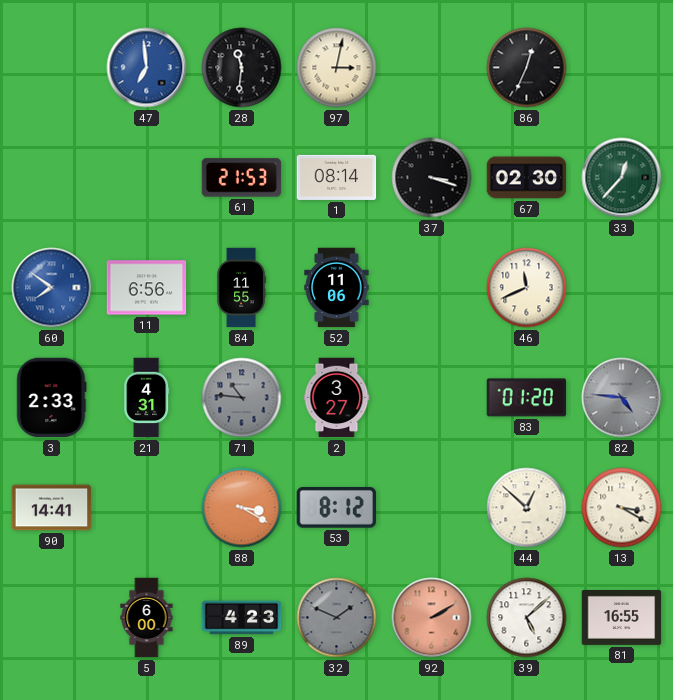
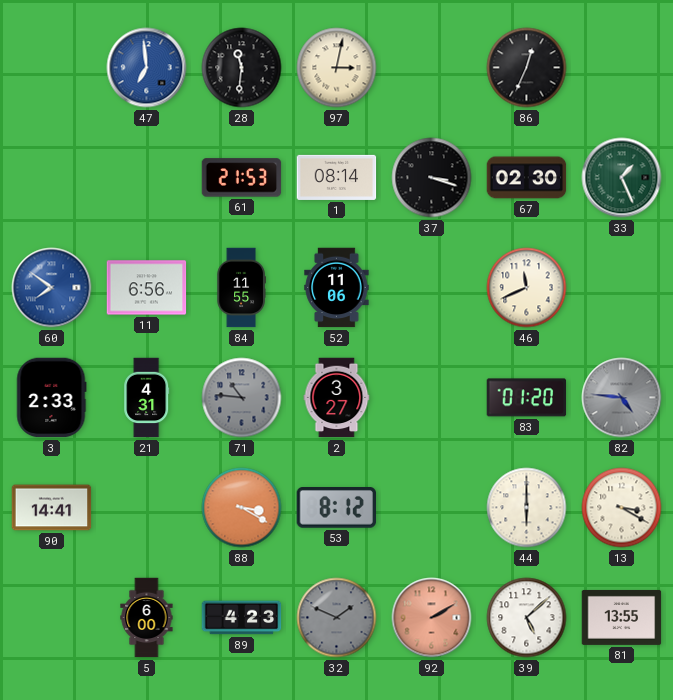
33: 12:37 -> 1:26 (622, 178)
44: 12:52 -> 6:00 (527, 508)
81: 16:55 -> 13:55 (622, 617)
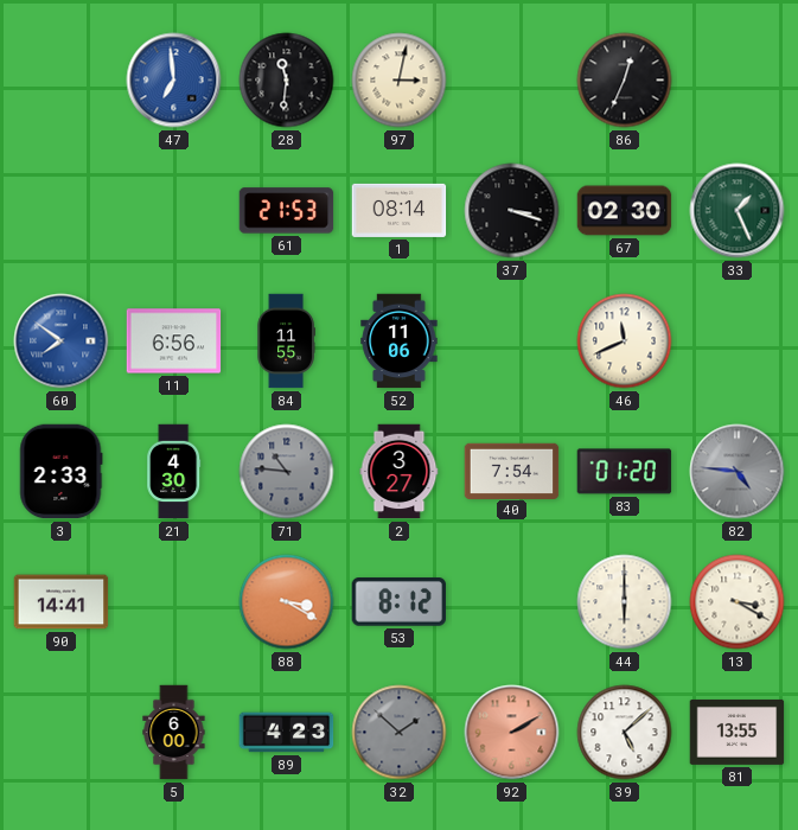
21: 4:31 -> 4:30 (174, 472)
40: none -> 7:54 (512, 471)
32: 1:49 -> 1:52 (400, 733)
